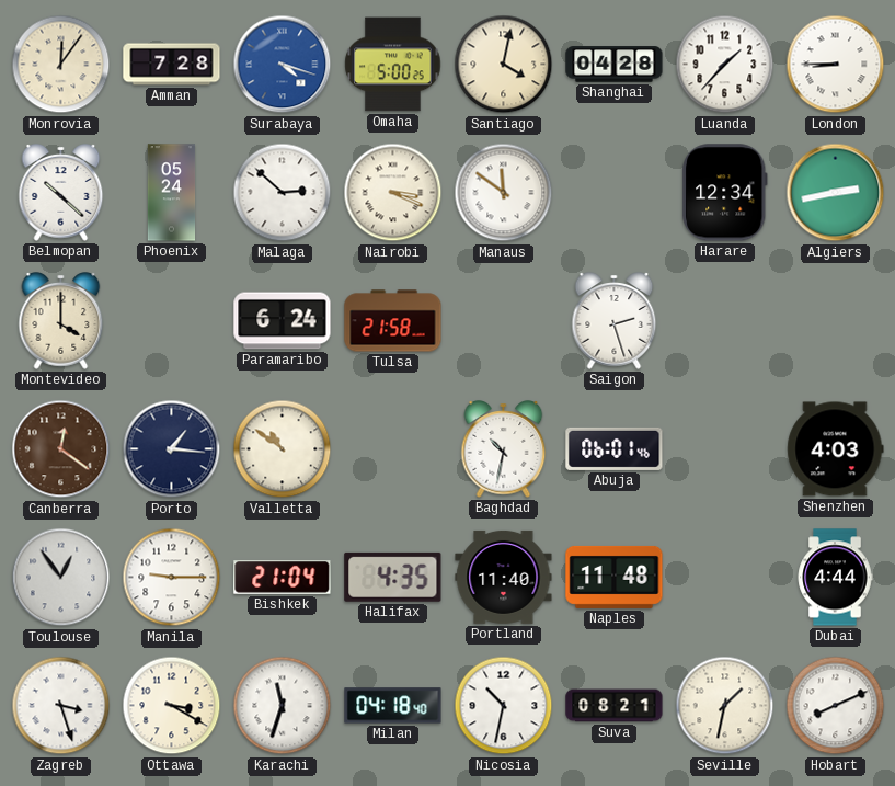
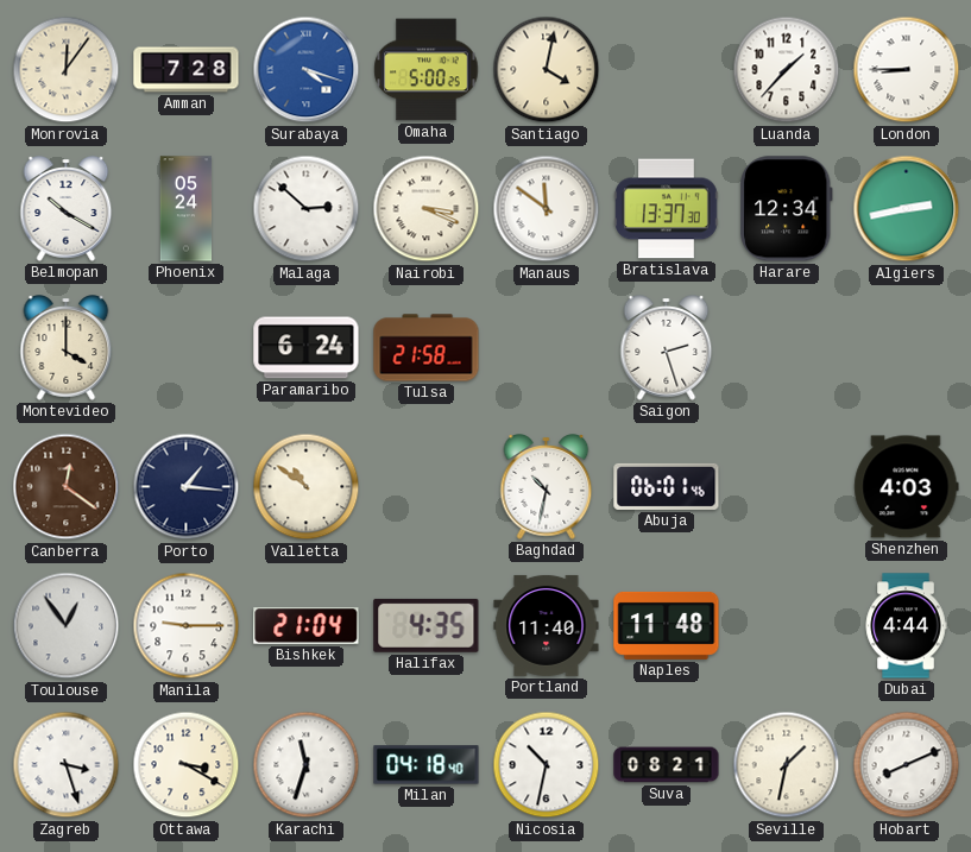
Shanghai: 04:28 -> none (615, 65)
Belmopan: 10:22 -> 10:20 (67, 209)
Bratislava: none -> 13:37 (667, 209)
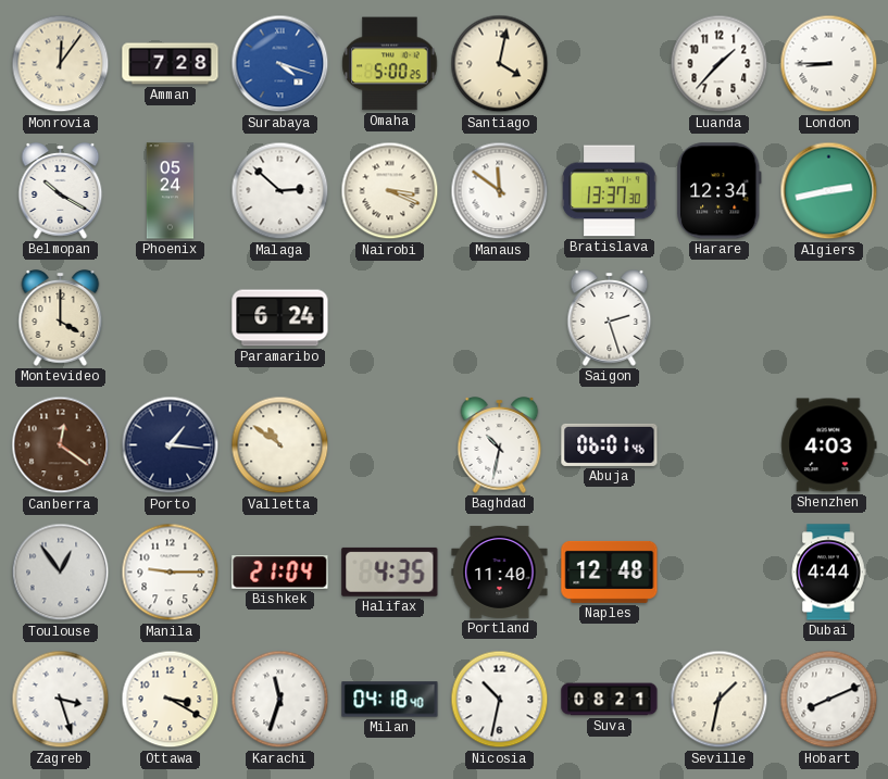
Tulsa: 21:58 -> none (427, 348)
Naples: 11:48 -> 12:48 (610, 571)
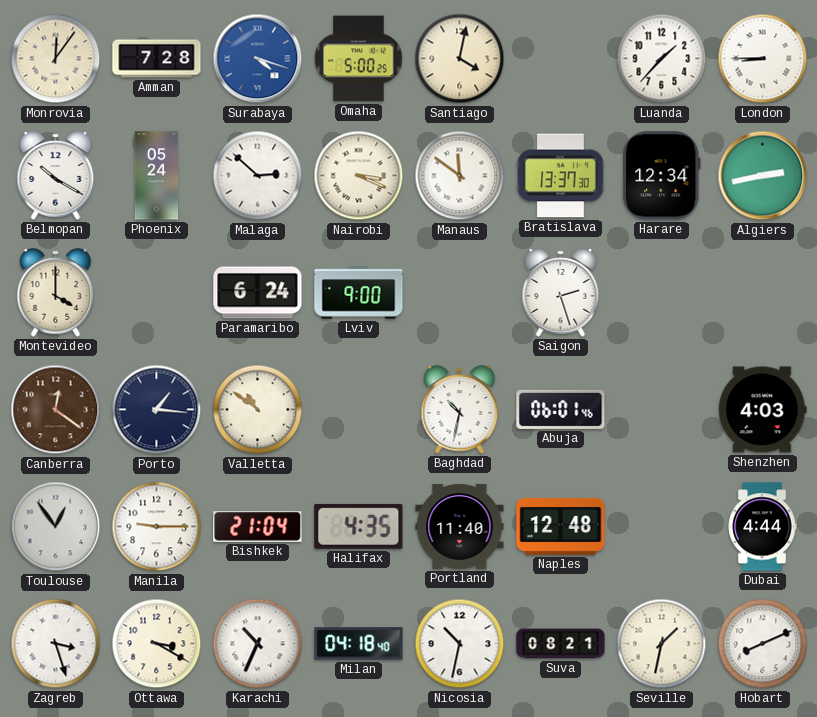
Lviv: none -> 9:00 (359, 293)
Karachi: 11:33 -> 10:34 (258, 644)
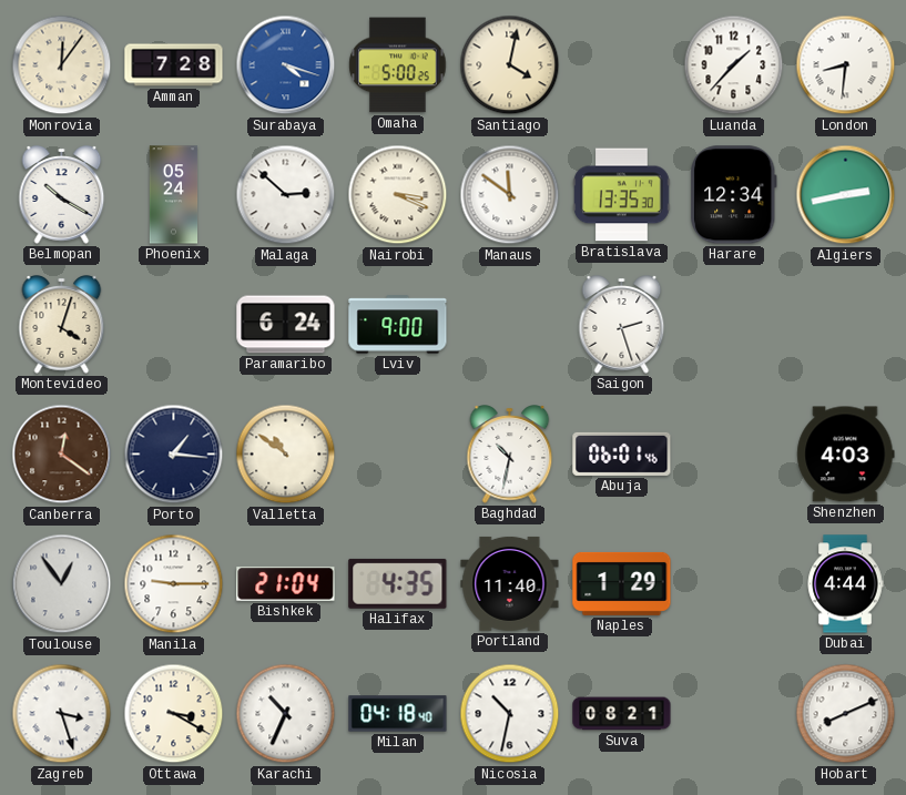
London: 8:45 -> 8:31 (846, 65)
Bratislava: 13:37 -> 13:35 (622, 195)
Montevideo: 4:00 -> 4:03 (62, 325)
Naples: 12:48 -> 1:29 (622, 583)
Seville: 1:32 -> none (662, 644)
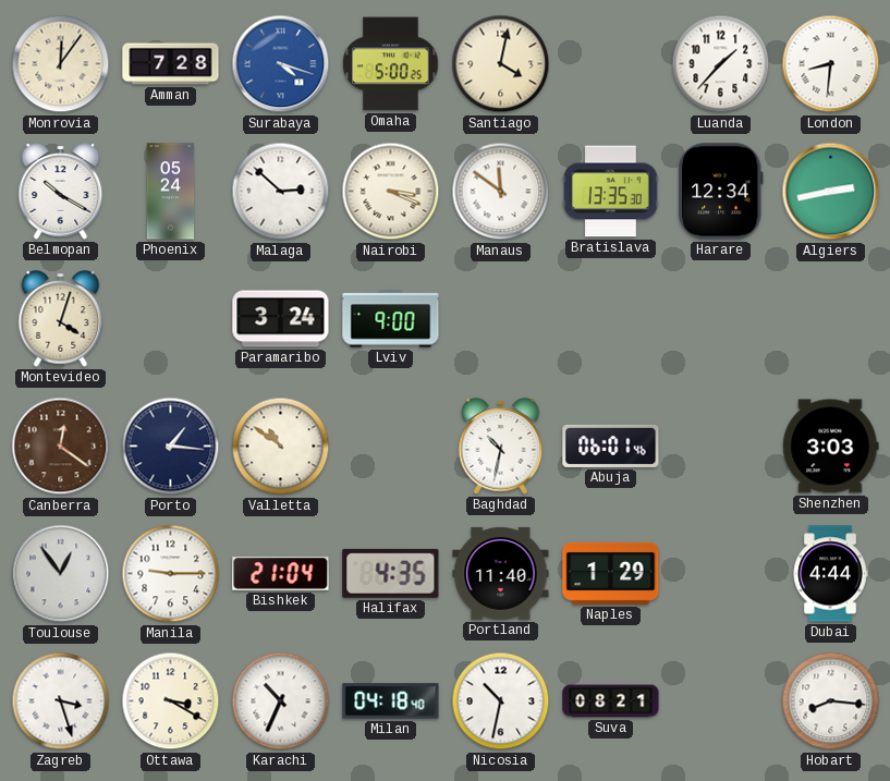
Paramaribo: 6:24 -> 3:24 (281, 319)
Saigon: 2:27 -> none (622, 325)
Shenzhen: 4:03 -> 3:03 (831, 447)
Hobart: 8:11 -> 8:16 (831, 701)
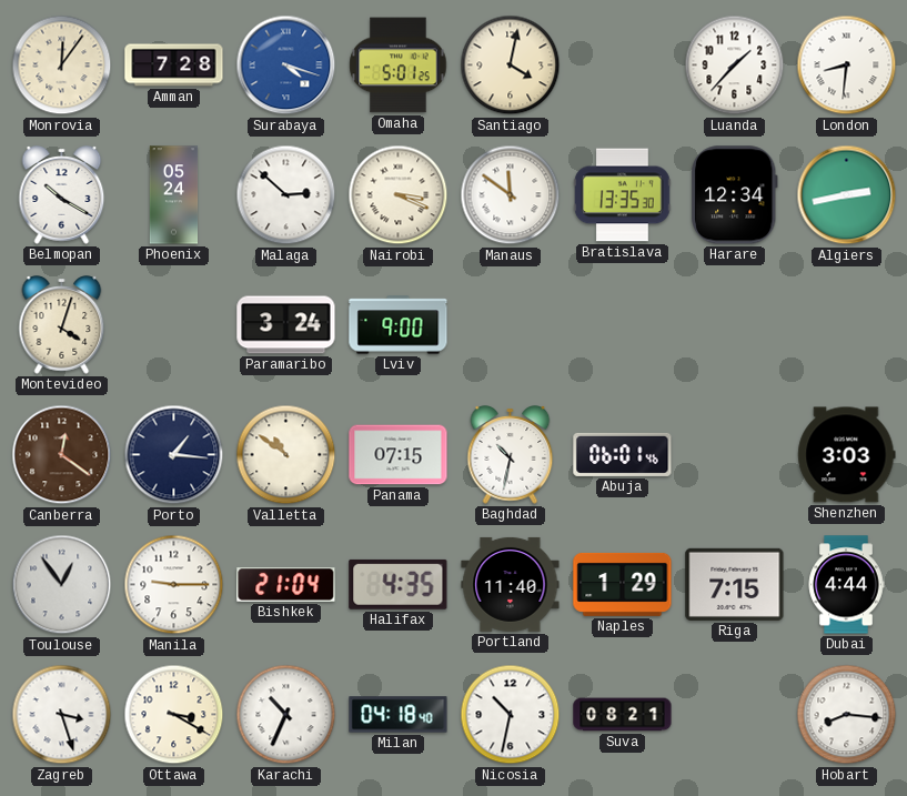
Omaha: 5:00 -> 5:01 (399, 66)
Panama: none -> 07:15 (399, 455)
Riga: none -> 7:15 (735, 584)
